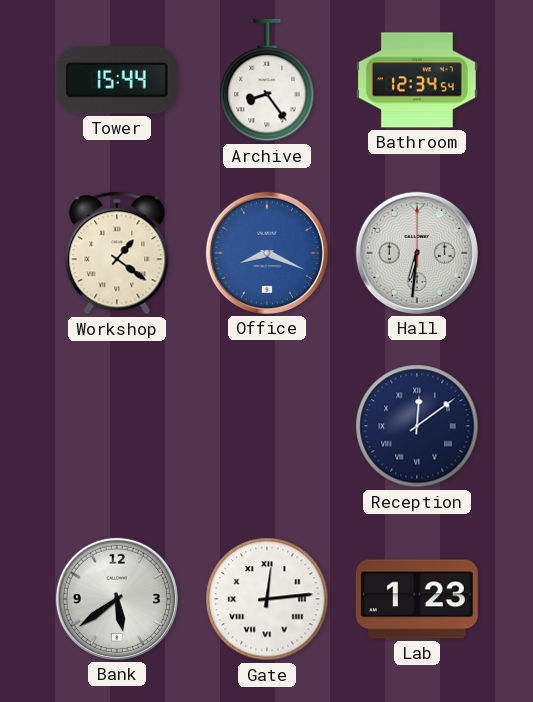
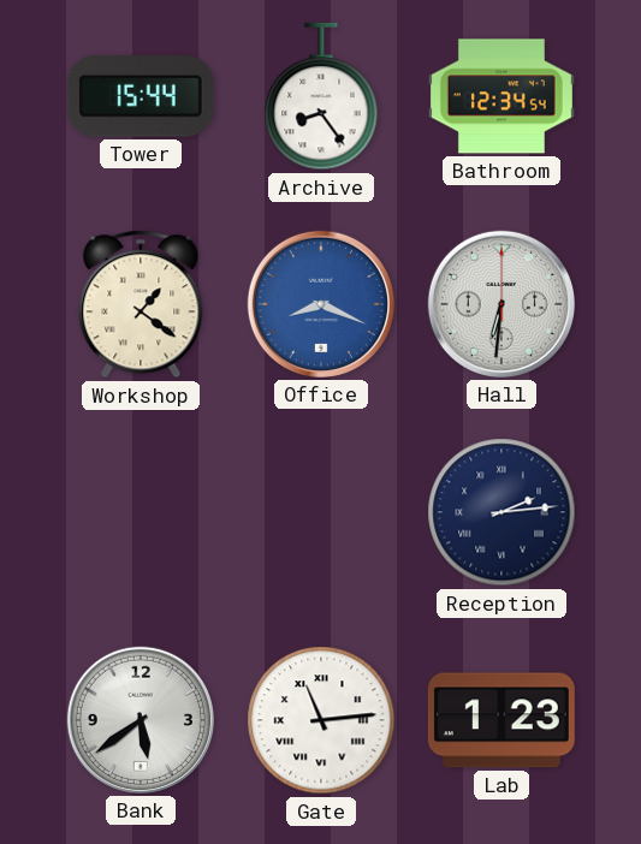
Reception: 12:09 -> 2:14 (501, 512)
Gate: 12:14 -> 11:14 (321, 720)
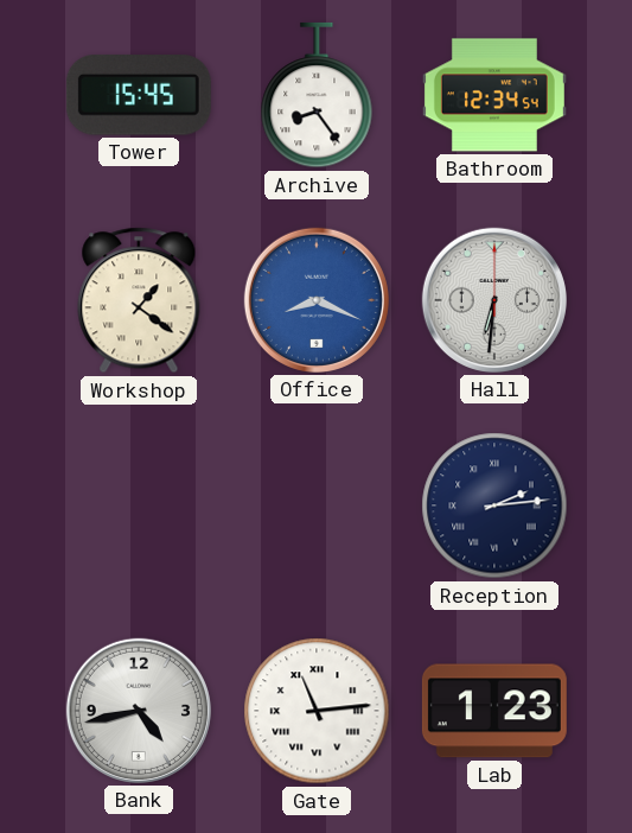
Tower: 15:44 -> 15:45 (139, 95)
Bank: 5:39 -> 4:43 (139, 711)
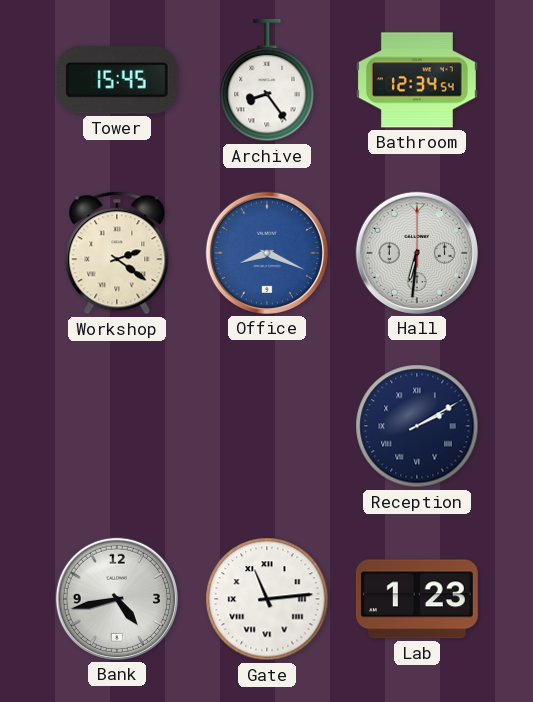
Workshop: 1:21 -> 2:21 (117, 253)
Reception: 2:14 -> 2:10 (417, 426)
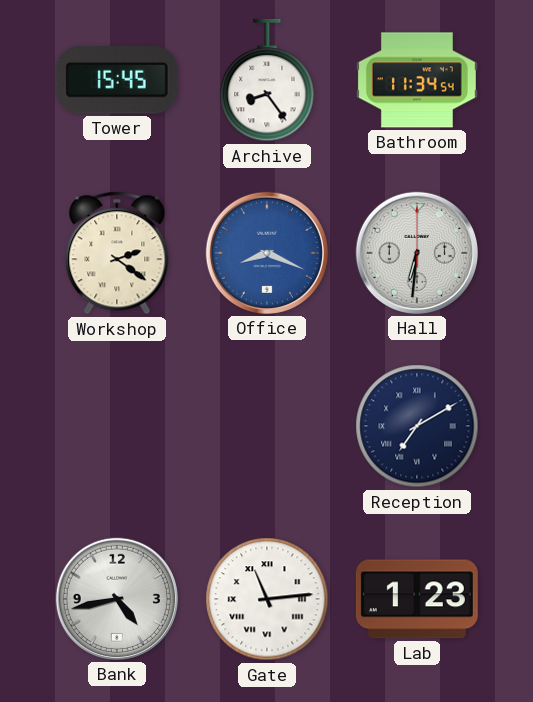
Bathroom: 12:34 -> 11:34 (417, 80)
Reception: 2:10 -> 7:10 (417, 426)
